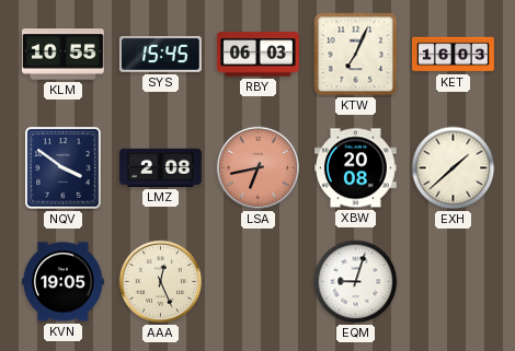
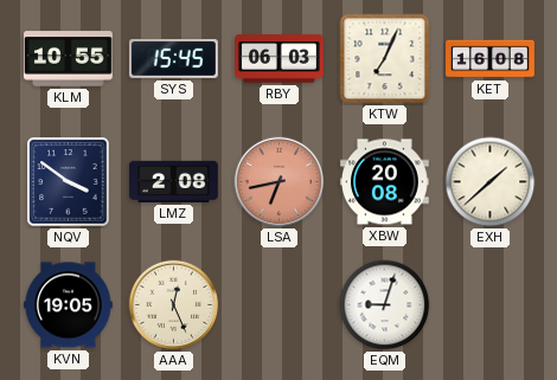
KET: 16:03 -> 16:08 (491, 59)
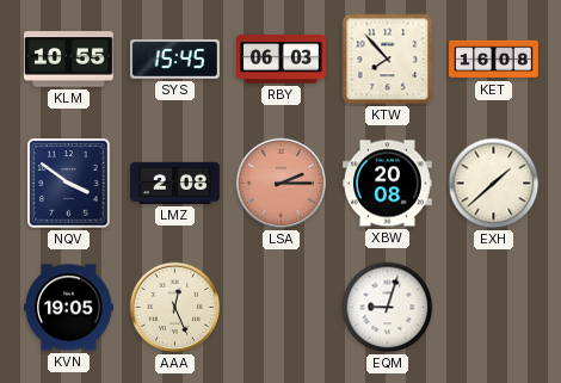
KTW: 7:04 -> 7:53 (388, 60)
LSA: 6:43 -> 2:15 (282, 184)
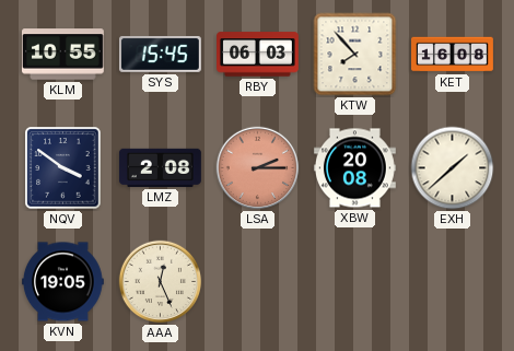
EQM: 9:03 -> none (388, 308)
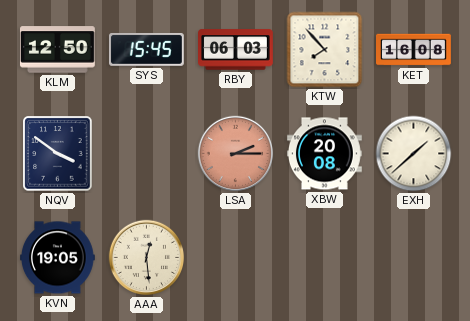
KLM: 10:55 -> 12:50 (57, 50)
LMZ: 2:08 -> none (160, 167)
AAA: 12:26 -> 12:29 (147, 258)
